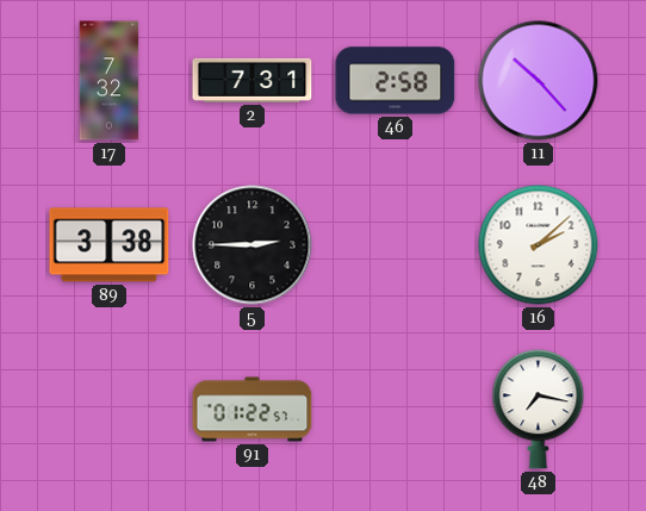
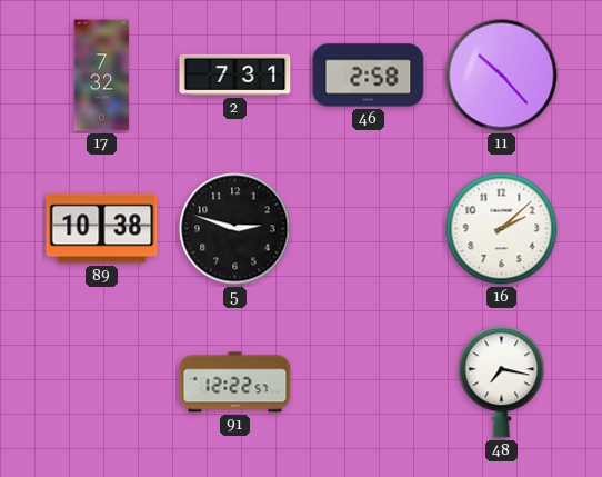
89: 3:38 -> 10:38 (102, 229)
5: 2:45 -> 2:48 (235, 229)
91: 01:22 -> 12:22 (235, 382)
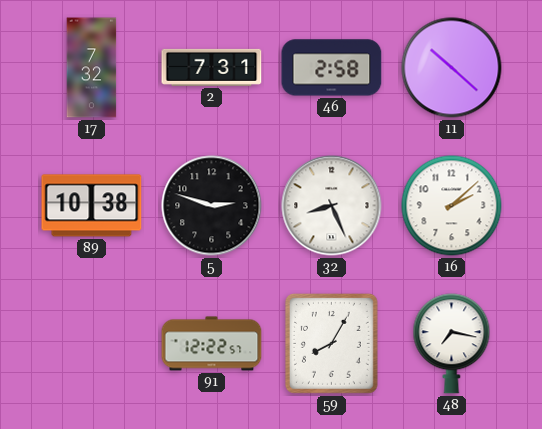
11: 10:23 -> 10:22 (452, 68)
32: none -> 8:26 (332, 206)
59: none -> 8:05 (331, 344)
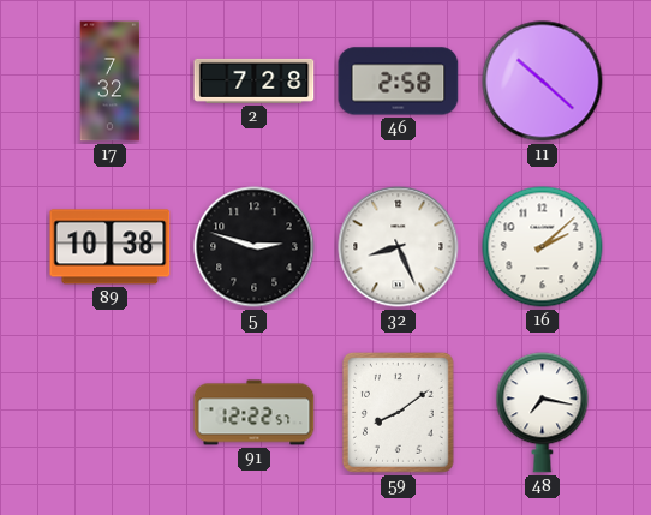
2: 7:31 -> 7:28 (255, 80)
59: 8:05 -> 8:09 (398, 413)
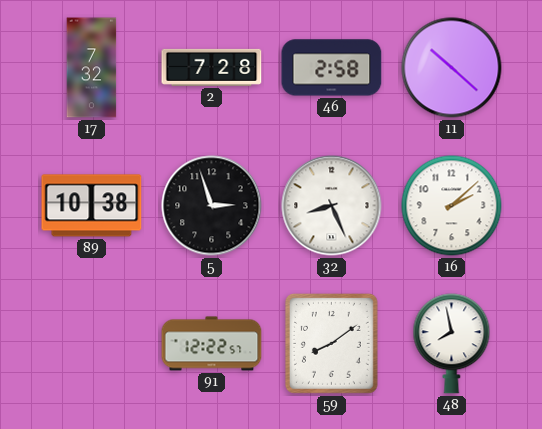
5: 2:48 -> 2:57 (212, 206)
48: 7:17 -> 7:58 (452, 344)
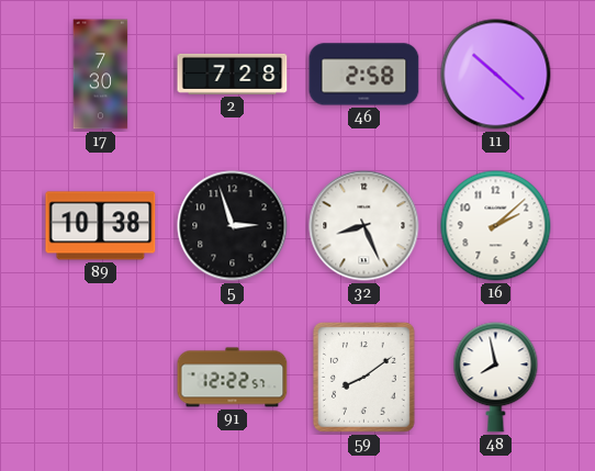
17: 7:32 -> 7:30 (101, 75)
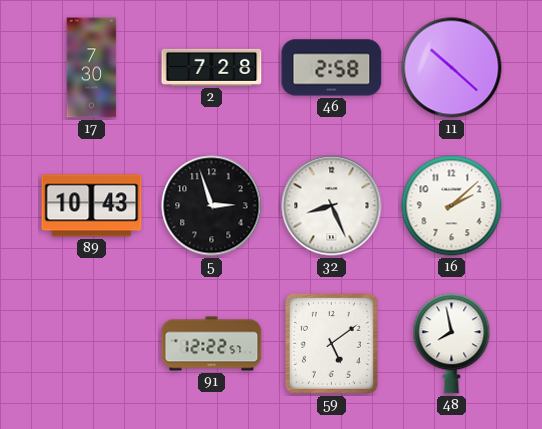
89: 10:38 -> 10:43 (92, 206)
59: 8:09 -> 5:09 (331, 344)
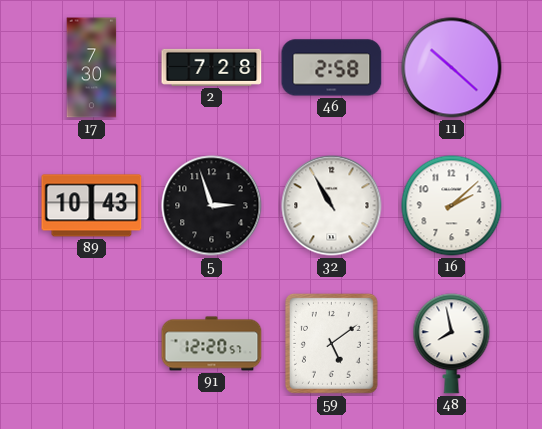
32: 8:26 -> 10:55 (332, 206)
91: 12:22 -> 12:20 (212, 344)
